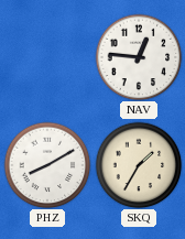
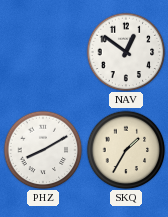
NAV: 12:46 -> 12:51 (126, 52)
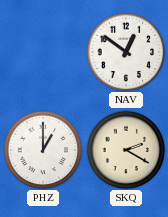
PHZ: 8:10 -> 1:00 (43, 150)
SKQ: 1:35 -> 2:20 (126, 150)
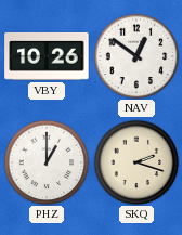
VBY: none -> 10:26 (47, 56)
SKQ: 2:20 -> 2:18 (136, 162)
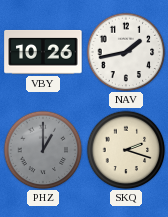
NAV: 12:51 -> 1:43 (126, 52)
PHZ dial: white -> grey (43, 150)
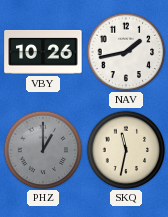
SKQ: 2:18 -> 11:32 (126, 150)
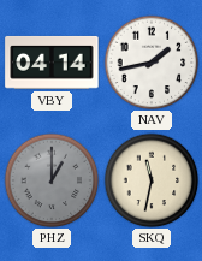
VBY: 10:26 -> 04:14 (52, 63)
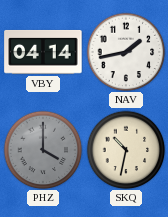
PHZ: 1:00 -> 4:00 (43, 150)
SKQ: 11:32 -> 10:32 (126, 150)
